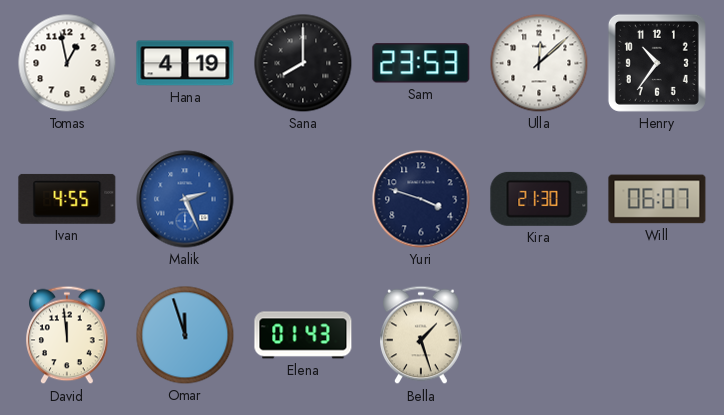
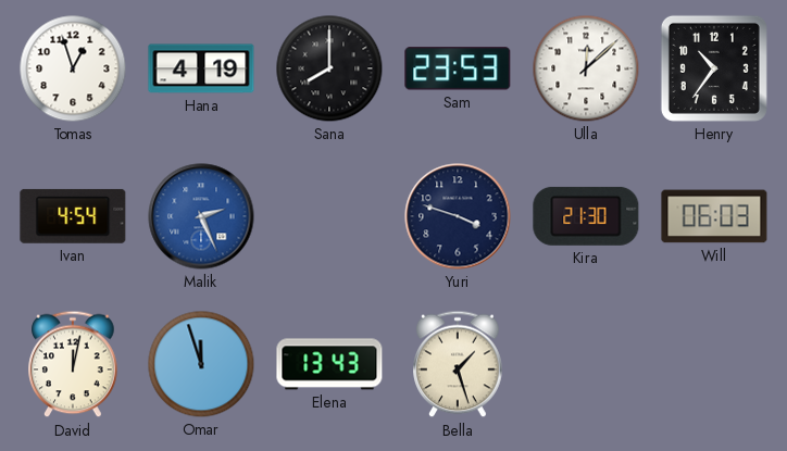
Tomas: 12:58 -> 12:57 (73, 68)
Ivan: 4:55 -> 4:54 (73, 216)
Will: 06:07 -> 06:03 (714, 216)
David: 11:59 -> 12:02 (73, 364)
Elena: 01:43 -> 13:43 (329, 364)
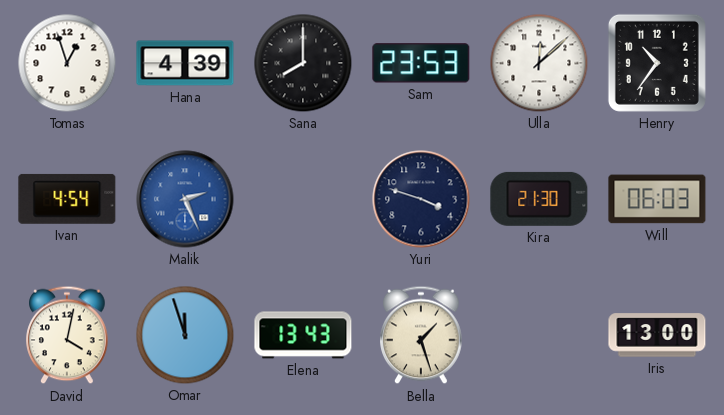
Hana: 4:19 -> 4:39 (185, 63)
David: 12:02 -> 4:02 (67, 335)
Iris: none -> 13:00 (657, 335)
